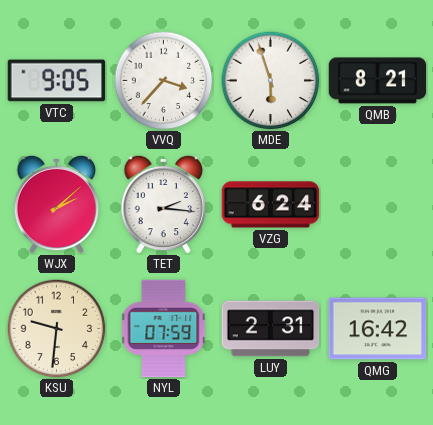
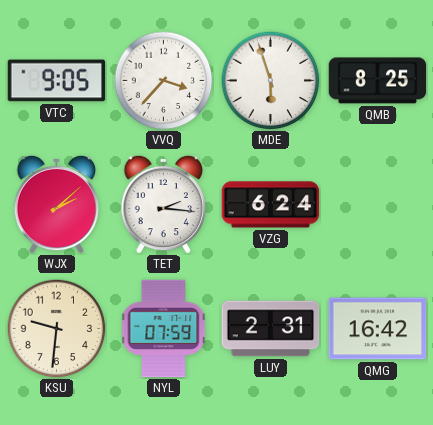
QMB: 8:21 -> 8:25 (378, 81)
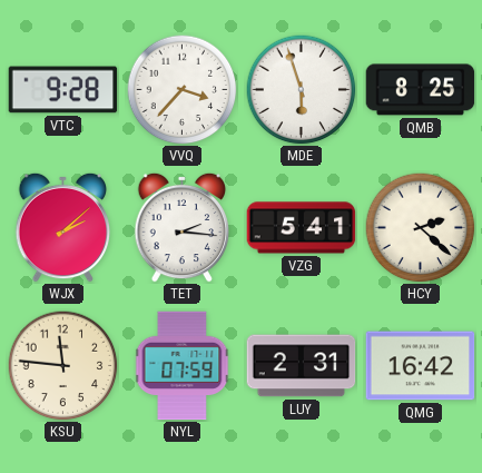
VTC: 9:05 -> 9:28 (63, 90)
VZG: 6:24 -> 5:41 (302, 228)
HCY: none -> 2:22 (421, 228)
KSU: 9:31 -> 11:46 (63, 366)
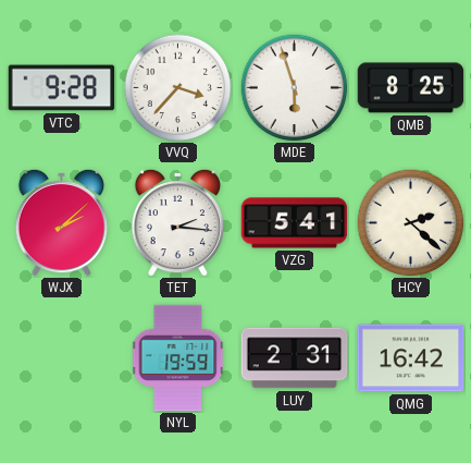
KSU: 11:46 -> none (63, 366)
NYL: 07:59 -> 19:59 (178, 358)
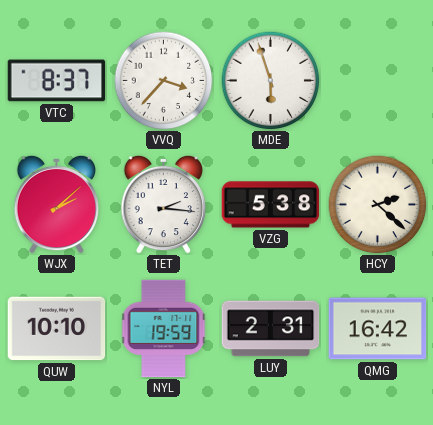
VTC: 9:28 -> 8:37 (57, 81)
QMB: 8:25 -> none (411, 88)
VZG: 5:41 -> 5:38 (271, 205)
QUW: none -> 10:10 (57, 329)
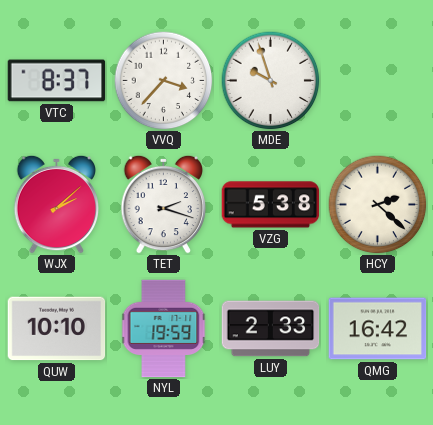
MDE: 5:57 -> 9:57 (271, 81)
TET: 2:16 -> 2:18 (164, 204)
LUY: 2:31 -> 2:33 (271, 329)
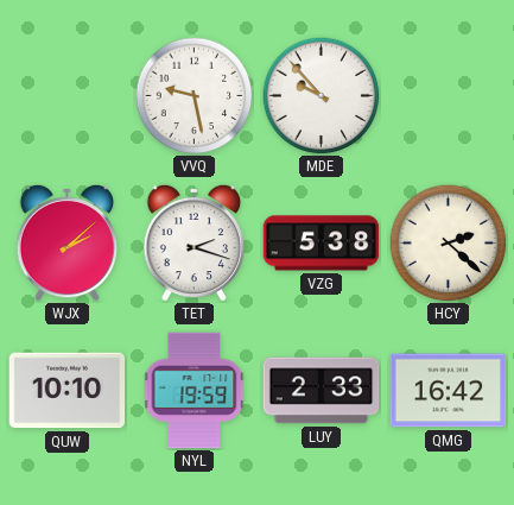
VTC: 8:37 -> none (57, 81)
VVQ: 3:37 -> 9:28 (195, 96)
MDE: 9:57 -> 9:53 (322, 96)
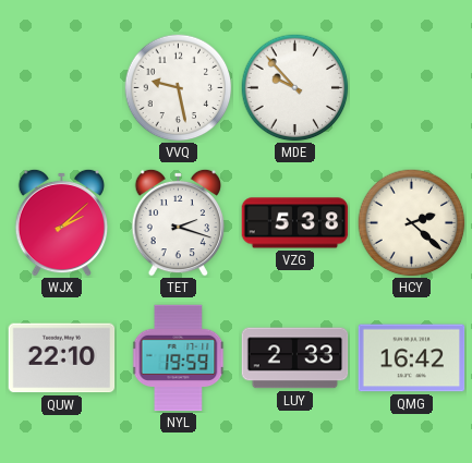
QUW: 10:10 -> 22:10 (62, 358)
